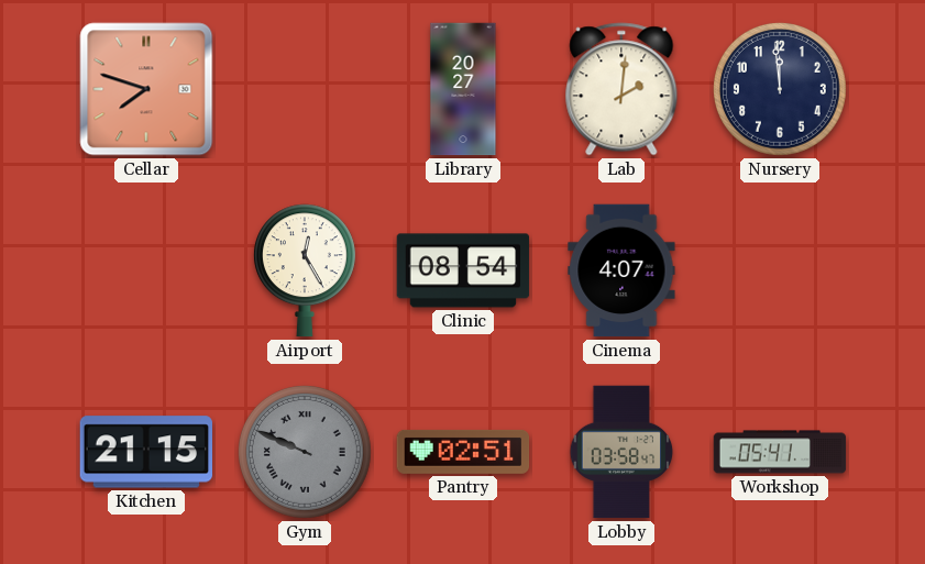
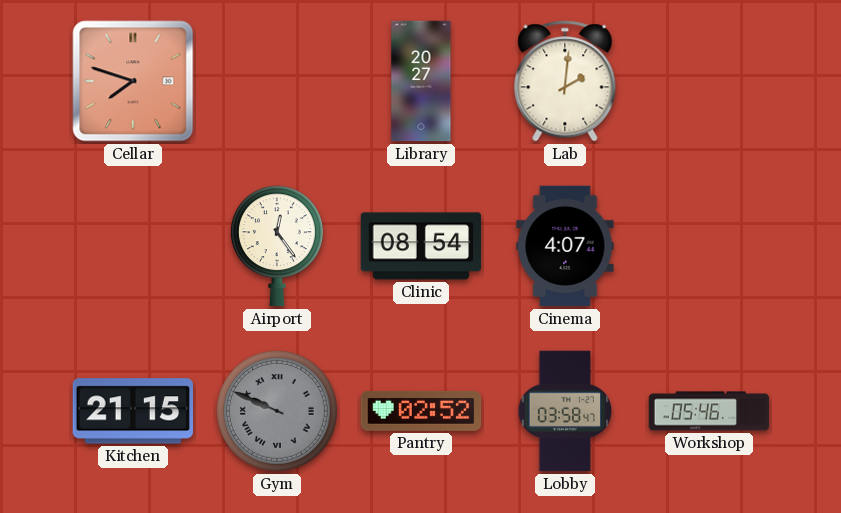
Nursery: 11:59 -> none (780, 89)
Airport: 12:25 -> 12:24 (277, 246)
Pantry: 02:51 -> 02:52 (421, 411)
Workshop: 05:41 -> 05:46 (709, 411)
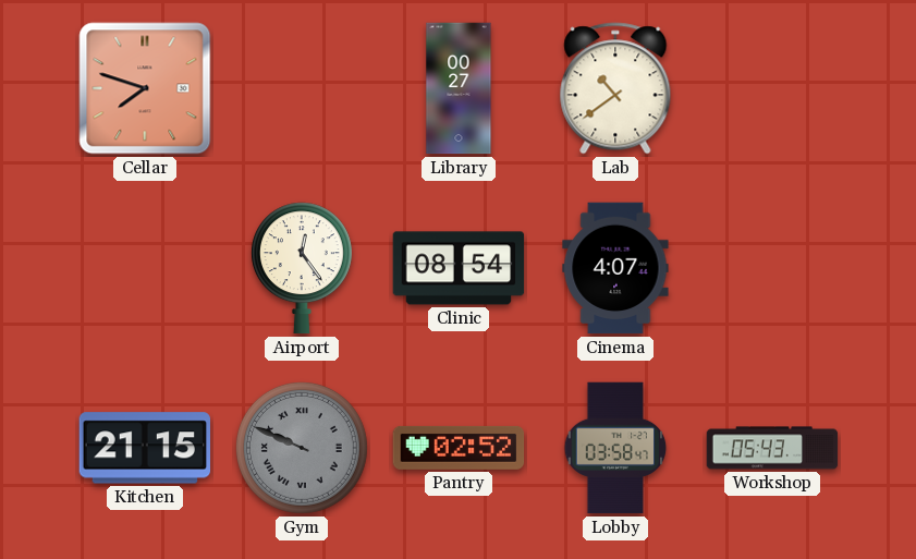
Library: 20:27 -> 00:27 (459, 88)
Lab: 2:01 -> 10:39 (615, 88)
Workshop: 05:46 -> 05:43 (772, 448)
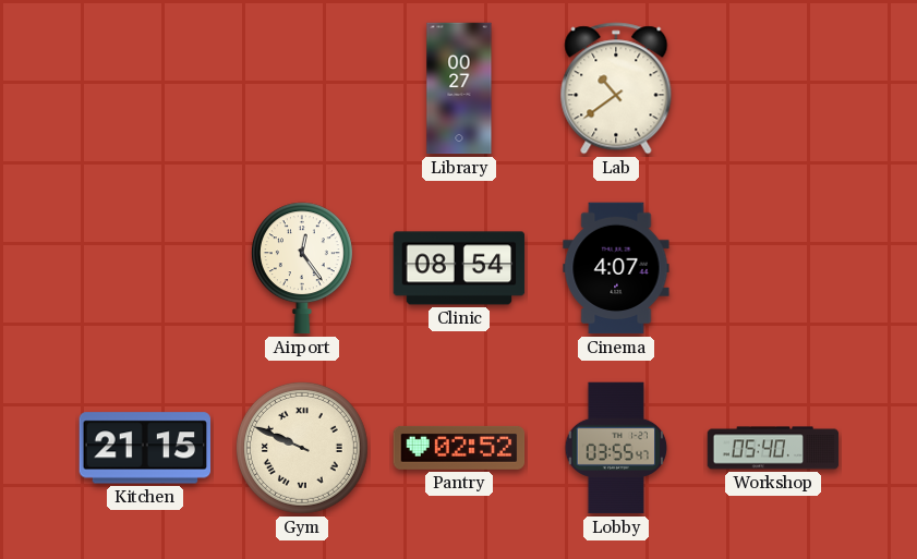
Cellar: 7:48 -> none (145, 88)
Gym dial: grey -> cream (302, 448)
Lobby: 03:58 -> 03:55 (616, 448)
Workshop: 05:43 -> 05:40 (773, 448)
